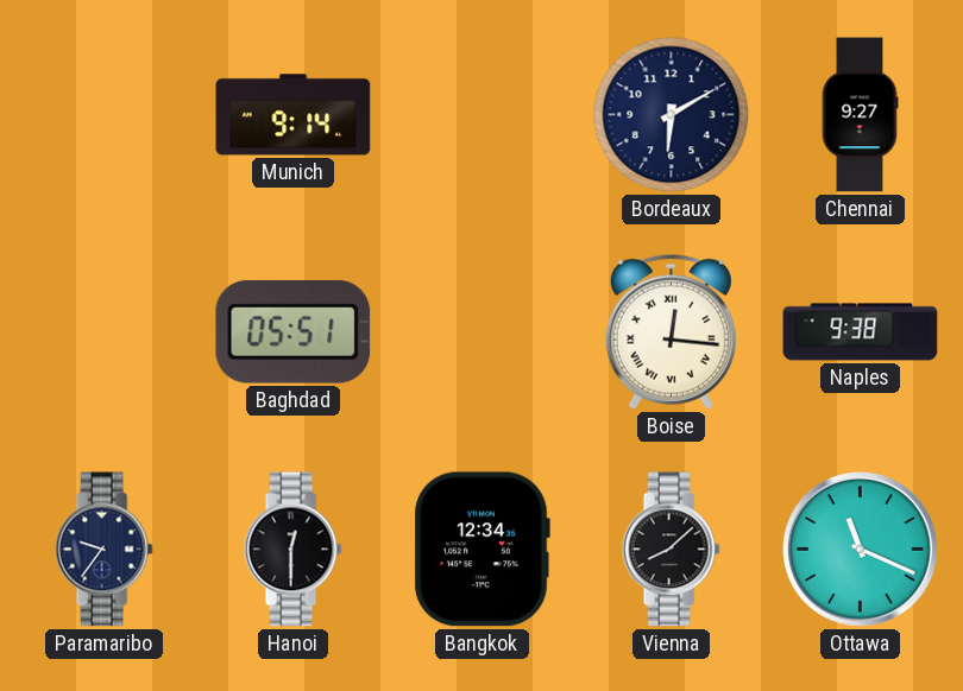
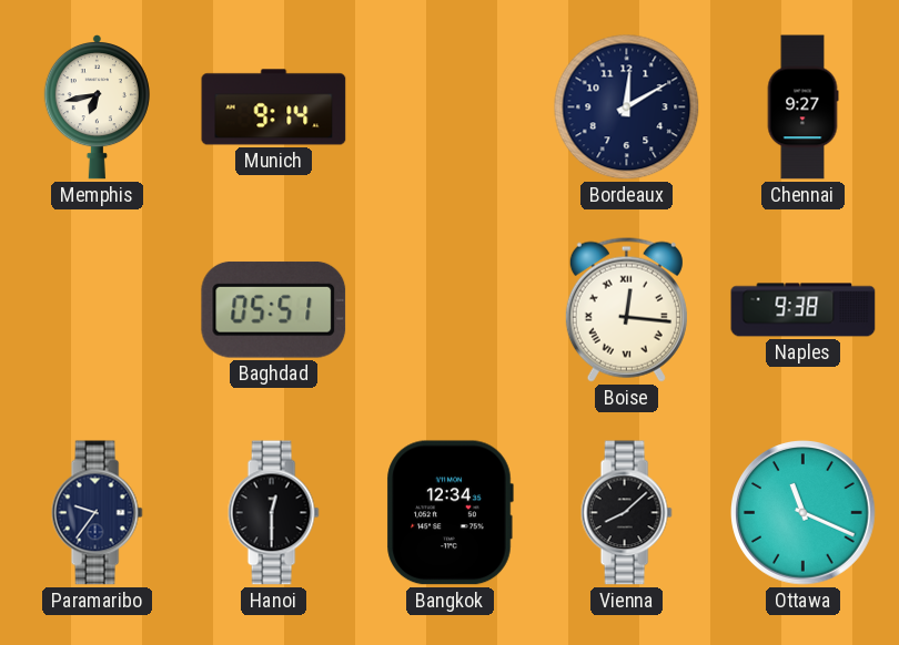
Memphis: none -> 6:43 (97, 107)
Bordeaux: 6:10 -> 12:10 (627, 107)
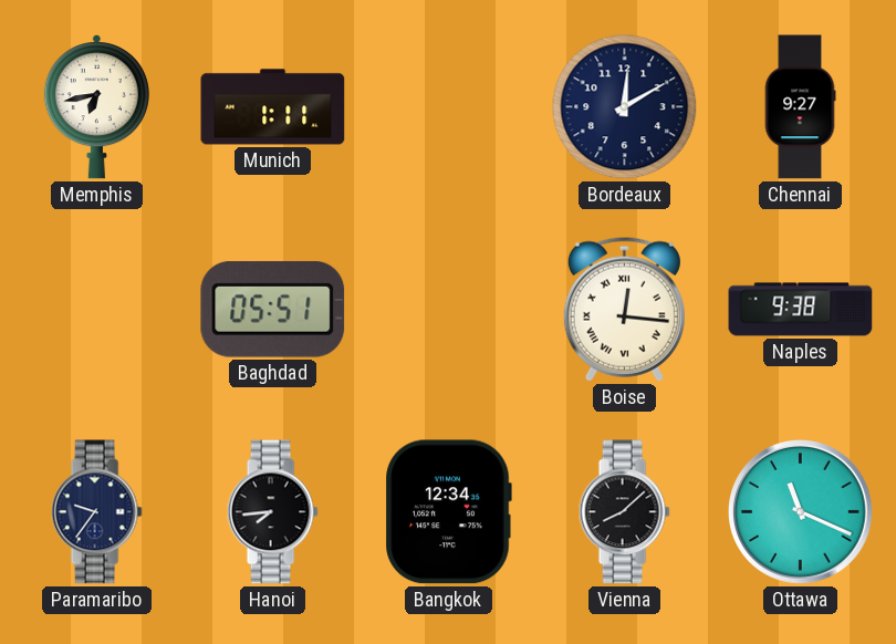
Munich: 9:14 -> 1:11 (273, 107)
Hanoi: 12:30 -> 7:44 (272, 512)
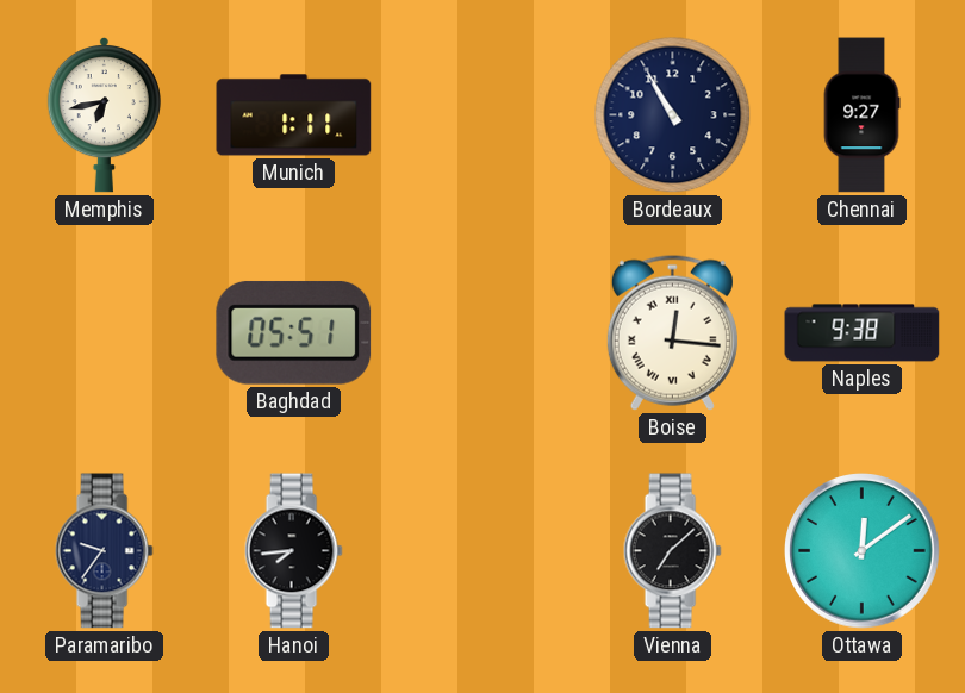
Bordeaux: 12:10 -> 10:55 (673, 115)
Bangkok: 12:34 -> none (448, 512)
Vienna: 8:08 -> 7:08 (672, 551)
Ottawa: 11:19 -> 12:09 (863, 551)
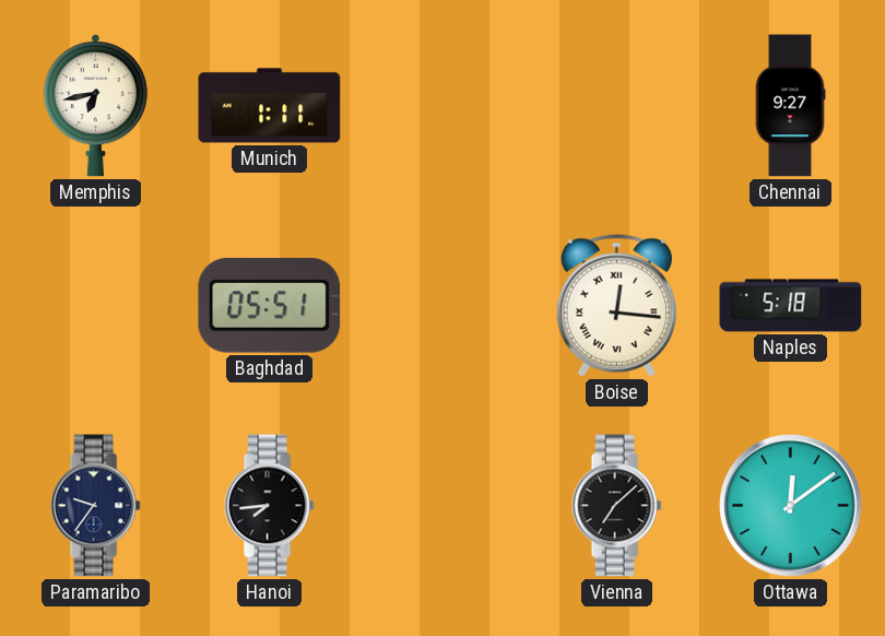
Bordeaux: 10:55 -> none (673, 115)
Naples: 9:38 -> 5:18 (791, 306)
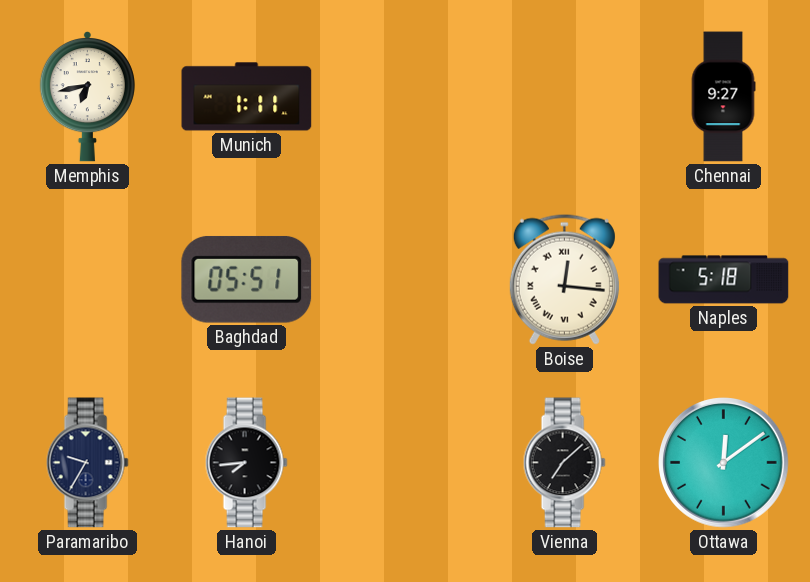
Paramaribo: 9:36 -> 9:35 (87, 463)
